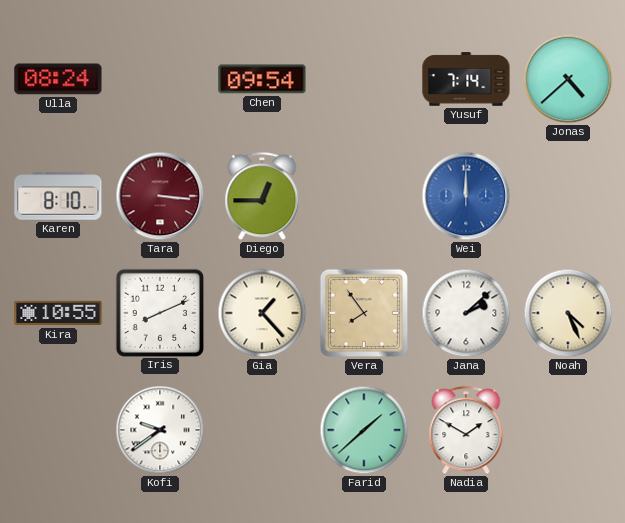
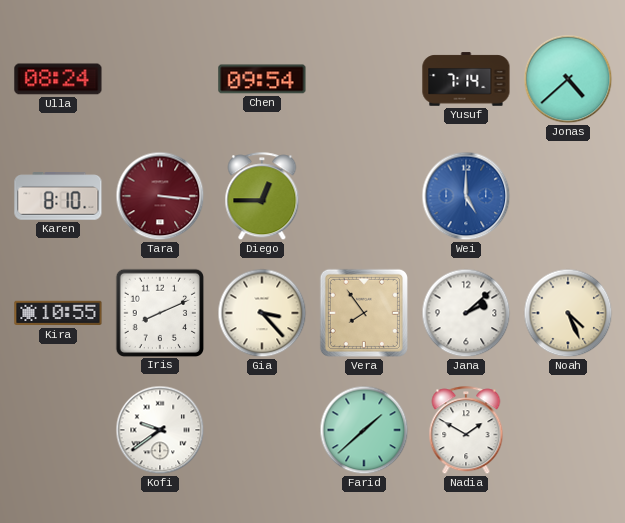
Wei: 12:00 -> 5:00 (466, 196)
Gia: 1:23 -> 3:23 (262, 313)
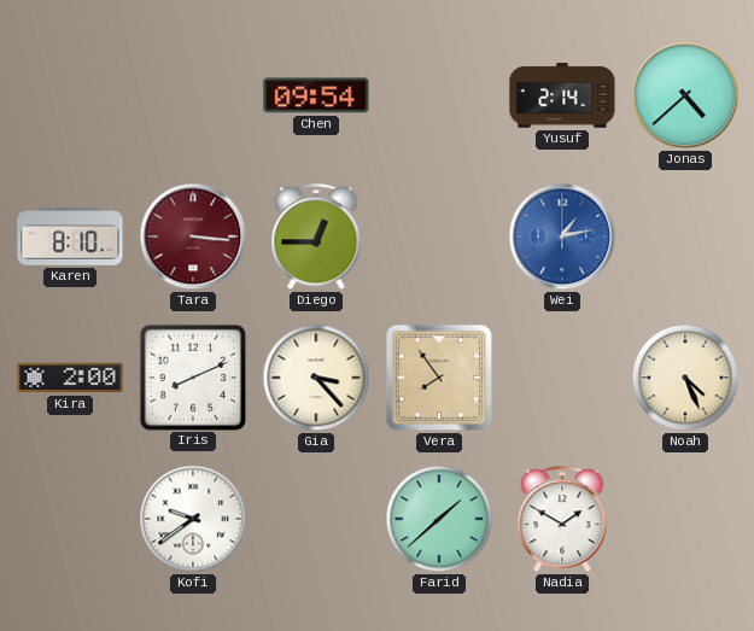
Ulla: 08:24 -> none (58, 79)
Yusuf: 7:14 -> 2:14 (562, 95)
Wei: 5:00 -> 1:13 (562, 236)
Kira: 10:55 -> 2:00 (70, 378)
Jana: 2:08 -> none (466, 313)
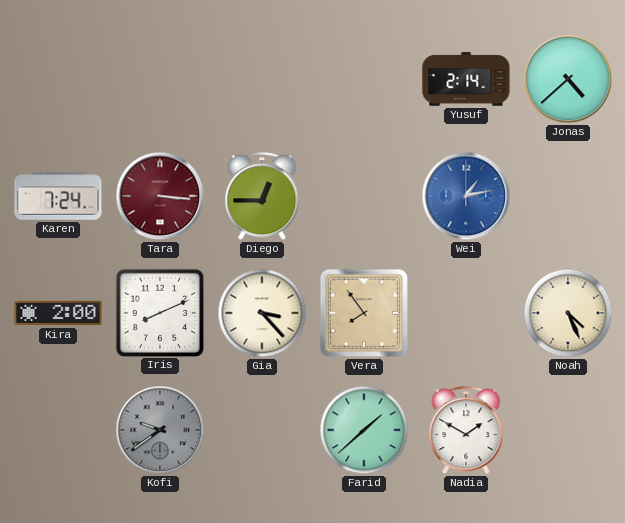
Chen: 09:54 -> none (316, 95)
Karen: 8:10 -> 7:24 (58, 196)
Kofi dial: white -> grey (160, 430)
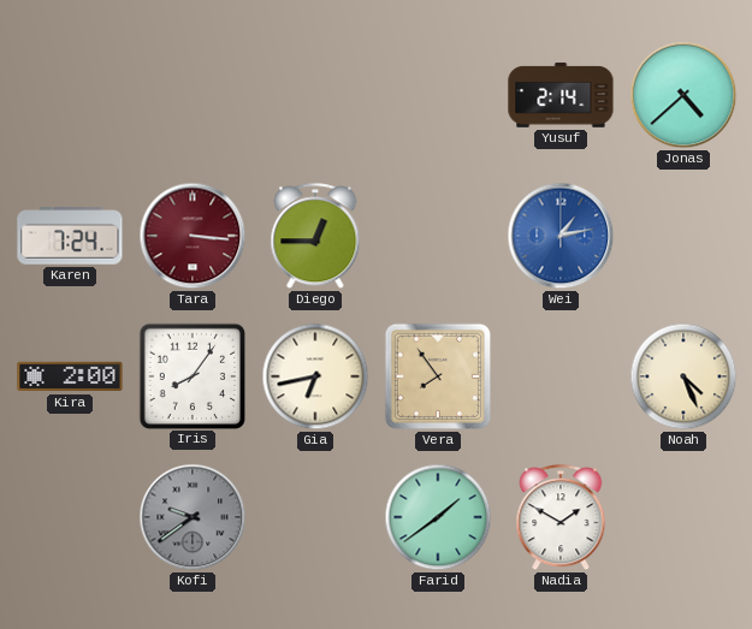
Iris: 8:11 -> 8:06 (191, 375)
Gia: 3:23 -> 6:43 (315, 376)
Farid: 1:38 -> 1:39 (438, 517)
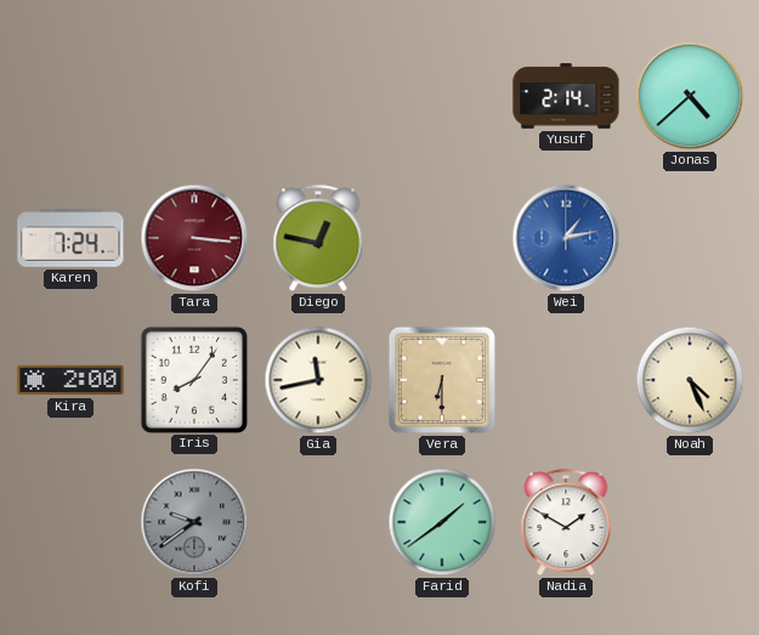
Diego: 12:45 -> 12:47 (318, 239)
Gia: 6:43 -> 11:43 (318, 380)
Vera: 7:54 -> 6:30 (442, 380)
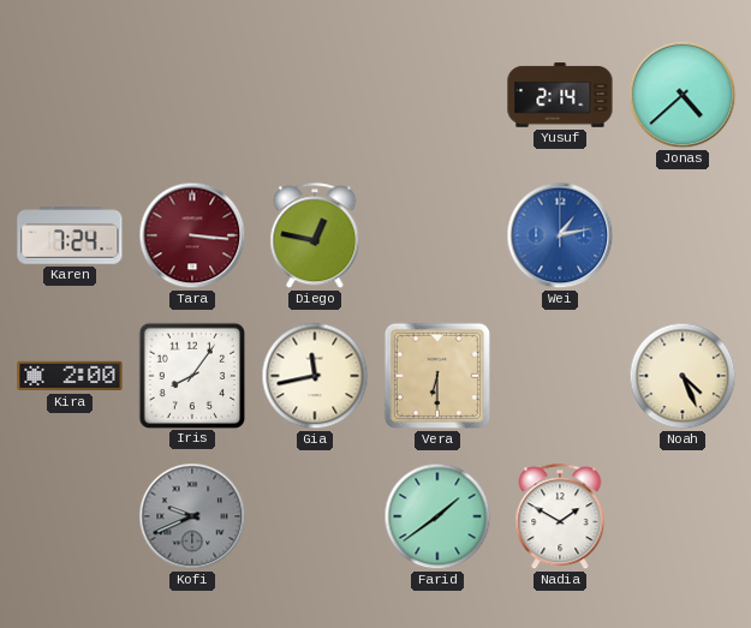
Kofi: 9:39 -> 9:41 (192, 516)
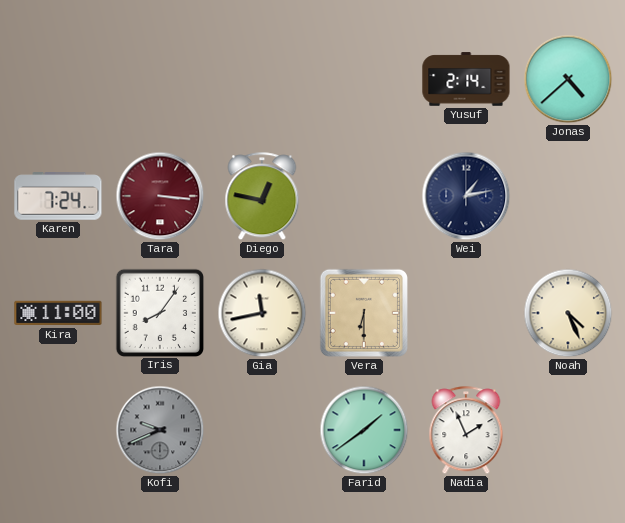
Wei dial: blue -> navy (466, 196)
Kira: 2:00 -> 11:00 (58, 313)
Nadia: 1:50 -> 1:56 (466, 431)
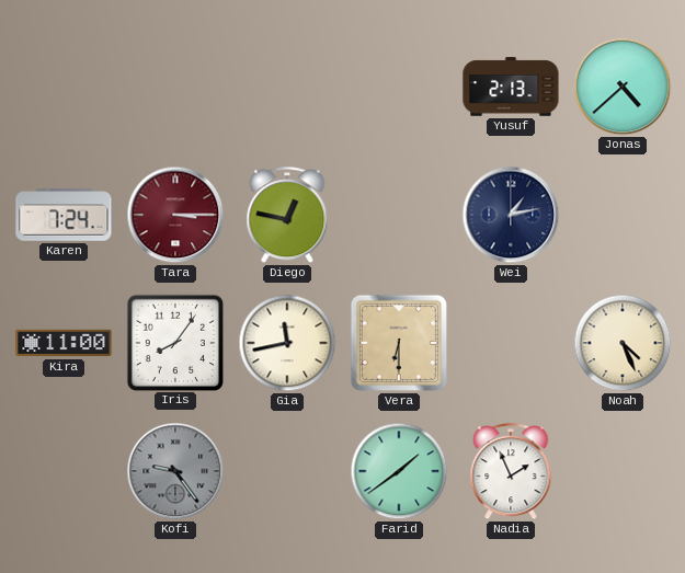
Yusuf: 2:14 -> 2:13 (511, 87)
Tara: 3:16 -> 3:15 (175, 215)
Kofi: 9:41 -> 9:24 (175, 471)
